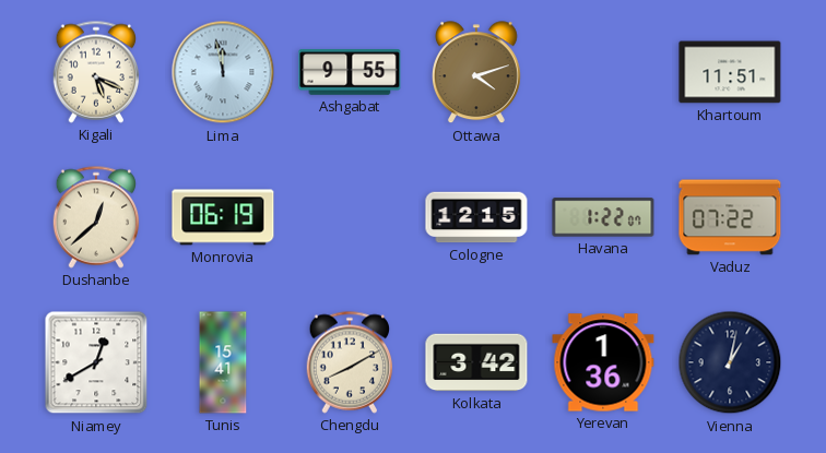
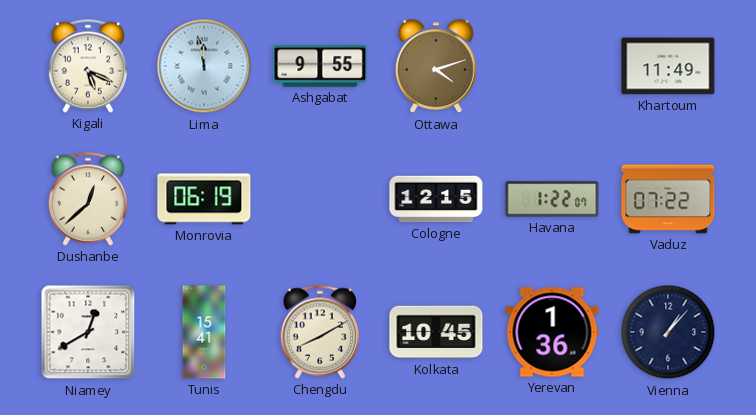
Khartoum: 11:51 -> 11:49 (668, 66)
Kolkata: 3:42 -> 10:45 (436, 332)
Vienna: 1:02 -> 1:07 (668, 332)
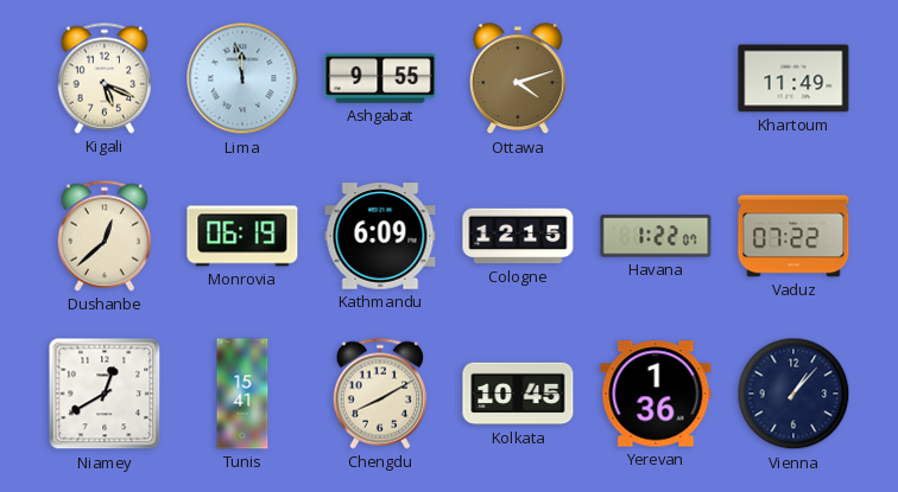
Kathmandu: none -> 6:09 (380, 236)
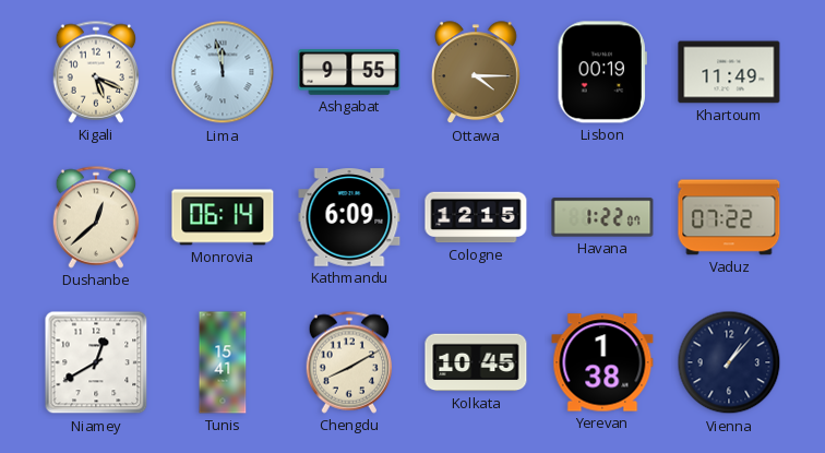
Ottawa: 4:12 -> 4:15 (476, 73)
Lisbon: none -> 00:19 (602, 72)
Monrovia: 06:19 -> 06:14 (223, 217)
Yerevan: 1:36 -> 1:38 (602, 362)
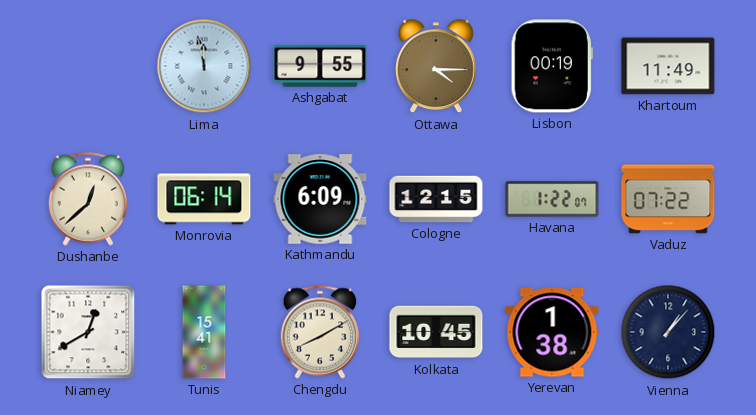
Kigali: 5:19 -> none (96, 72)
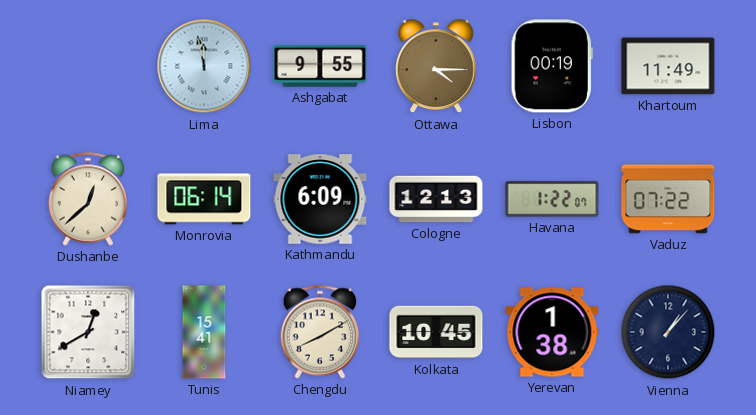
Cologne: 12:15 -> 12:13 (436, 199)
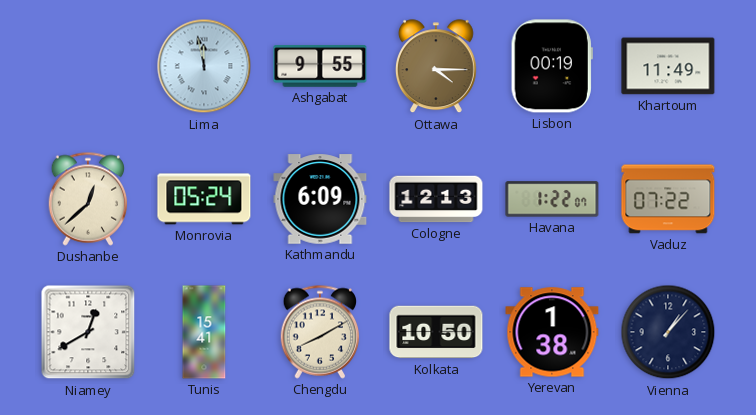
Monrovia: 06:14 -> 05:24 (204, 199)
Kolkata: 10:45 -> 10:50 (436, 332)
